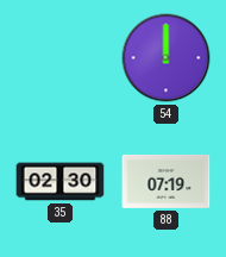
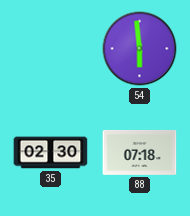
54: 12:00 -> 5:59 (140, 49)
88: 07:19 -> 07:18 (140, 152)
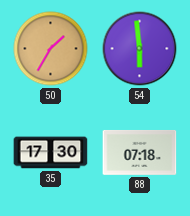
50: none -> 1:35 (51, 49)
35: 02:30 -> 17:30 (51, 153)
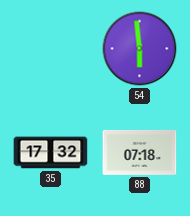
50: 1:35 -> none (51, 49)
35: 17:30 -> 17:32 (51, 153)
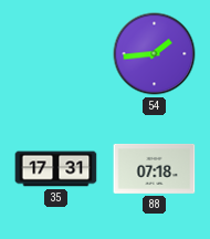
54: 5:59 -> 1:44 (155, 54)
35: 17:32 -> 17:31 (56, 169)
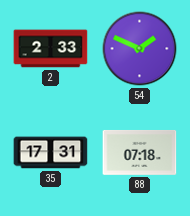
2: none -> 2:33 (51, 49)
54: 1:44 -> 1:49 (140, 49)
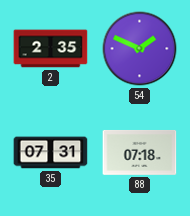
2: 2:33 -> 2:35 (51, 49)
35: 17:31 -> 07:31 (51, 153)
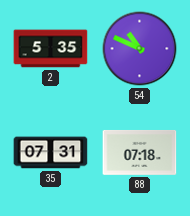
2: 2:35 -> 5:35 (51, 49)
54: 1:49 -> 10:49 (140, 49)
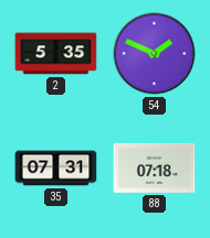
54: 10:49 -> 1:49 (155, 54)
